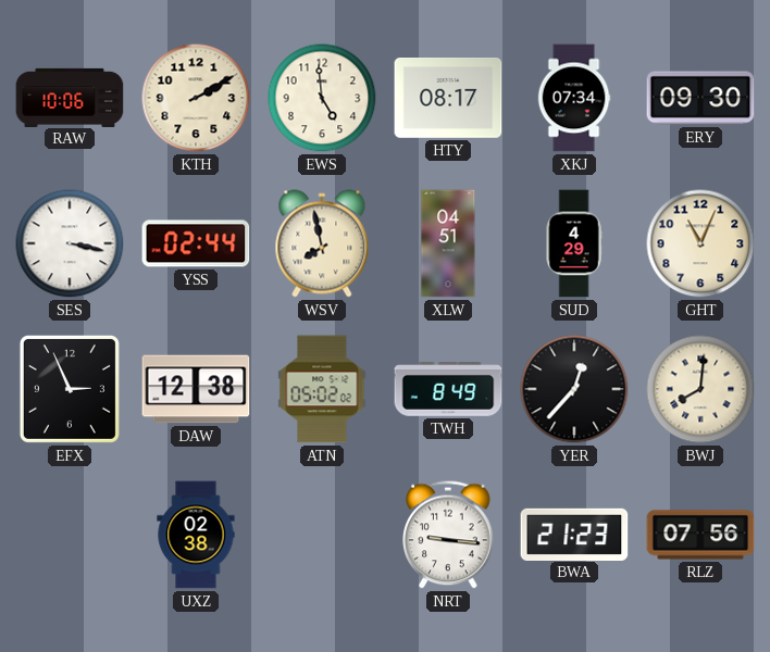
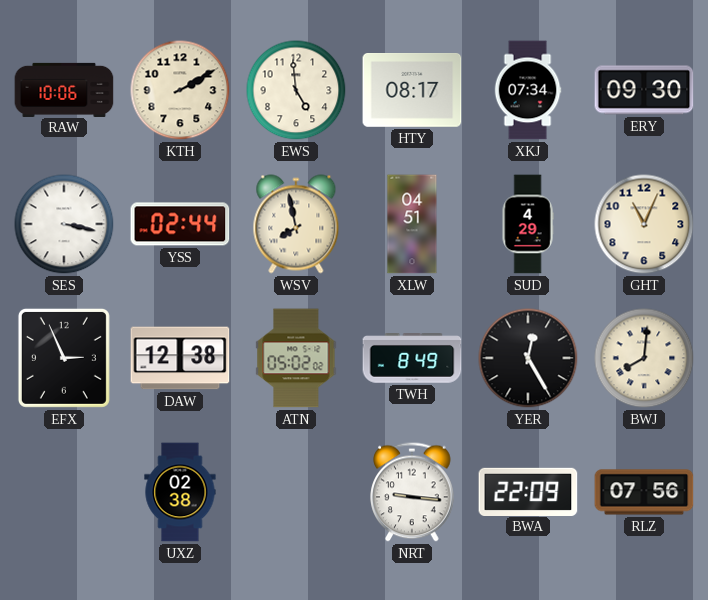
YER: 12:37 -> 12:25 (528, 358)
BWA: 21:23 -> 22:09 (528, 491)
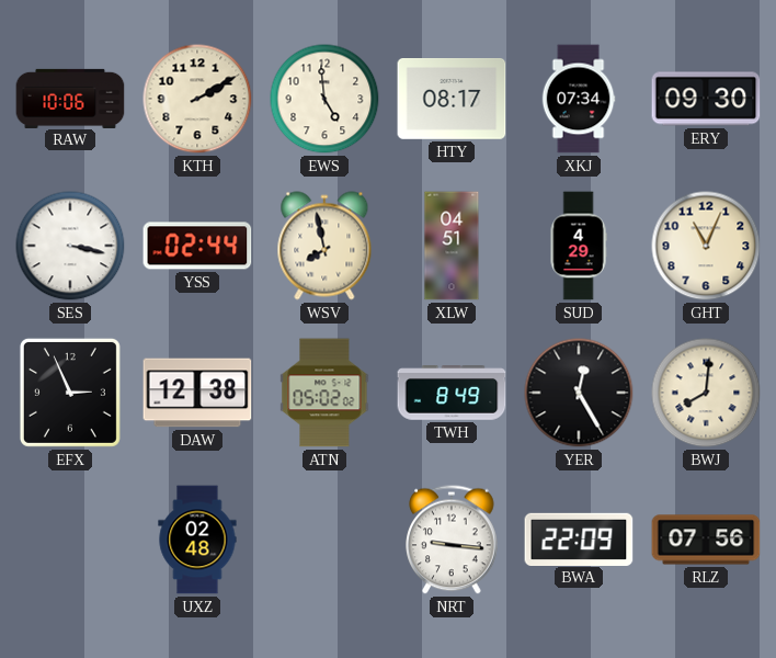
UXZ: 02:38 -> 02:48 (197, 540)
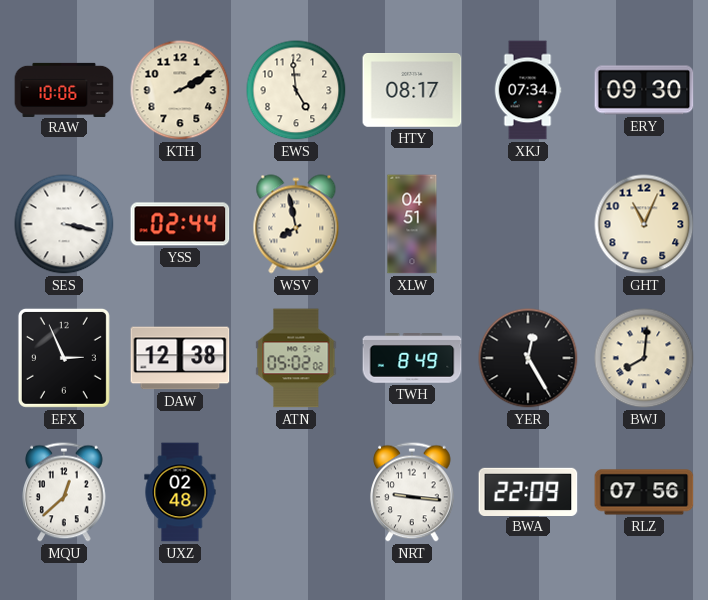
SUD: 4:29 -> none (579, 246)
MQU: none -> 12:38 (64, 492)
